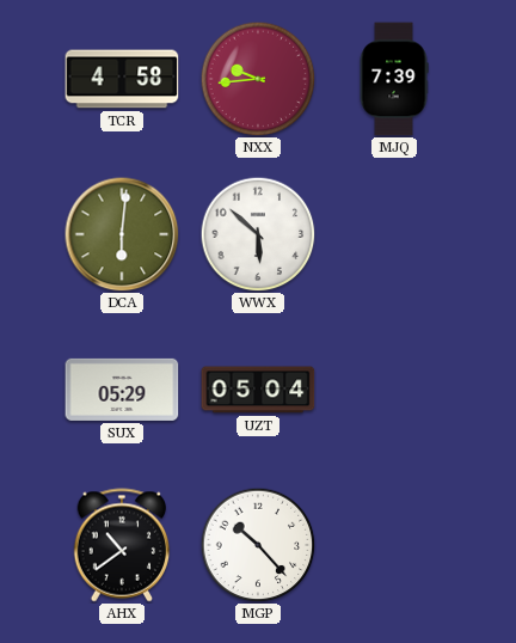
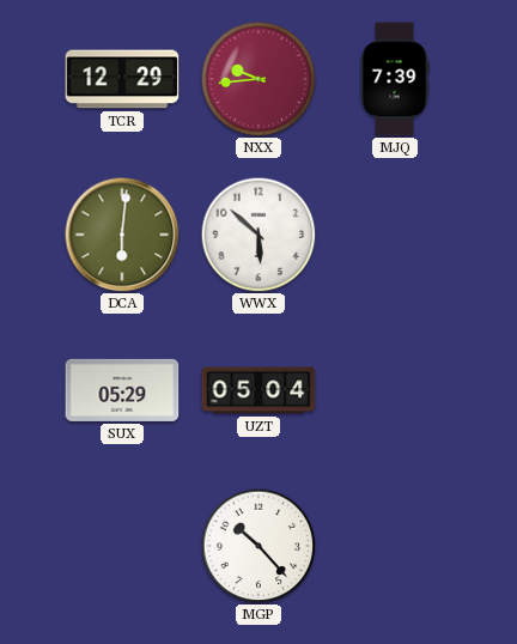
TCR: 4:58 -> 12:29 (122, 79)
AHX: 10:39 -> none (122, 545)
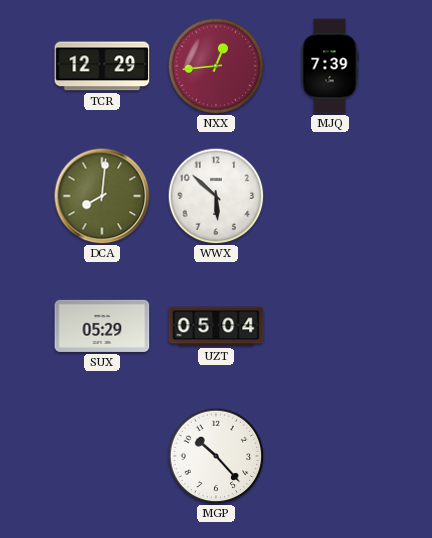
NXX: 9:44 -> 12:44 (216, 66)
DCA: 6:01 -> 8:01 (102, 196)
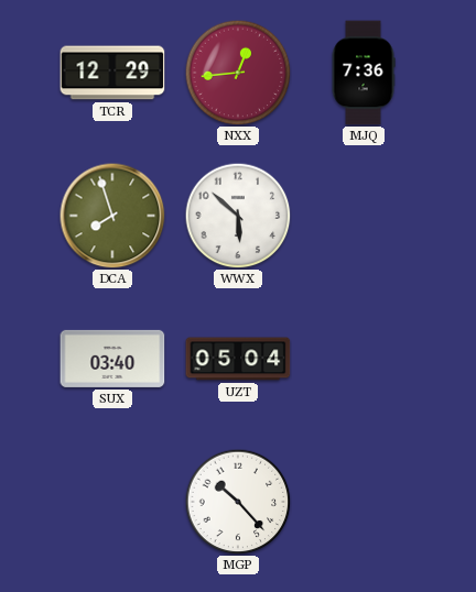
MJQ: 7:39 -> 7:36 (364, 73)
DCA: 8:01 -> 7:57 (112, 216)
SUX: 05:29 -> 03:40 (112, 359)
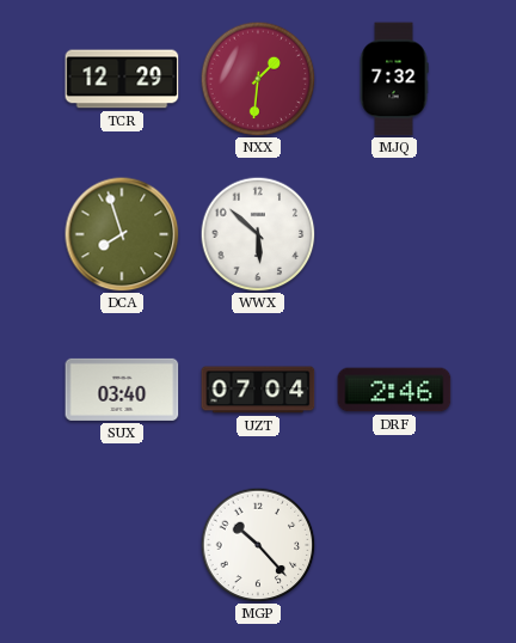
NXX: 12:44 -> 1:31 (258, 79)
MJQ: 7:36 -> 7:32 (394, 79)
UZT: 05:04 -> 07:04 (258, 390)
DRF: none -> 2:46 (394, 390)
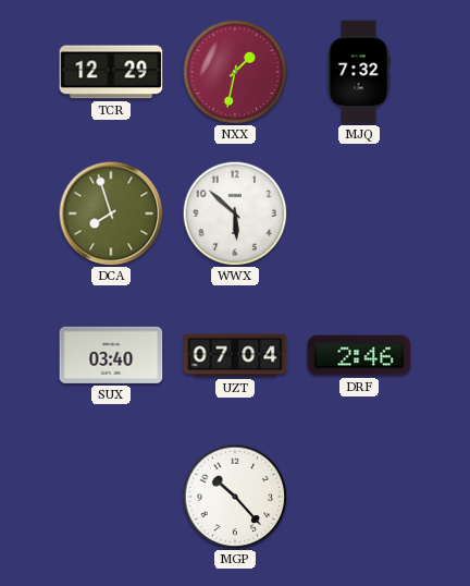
NXX: 1:31 -> 1:32 (235, 72)
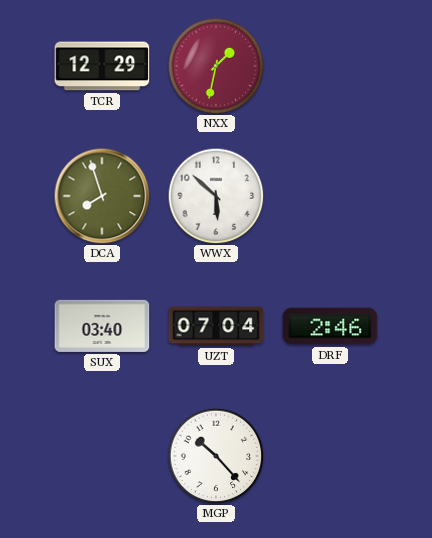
MJQ: 7:32 -> none (359, 72)
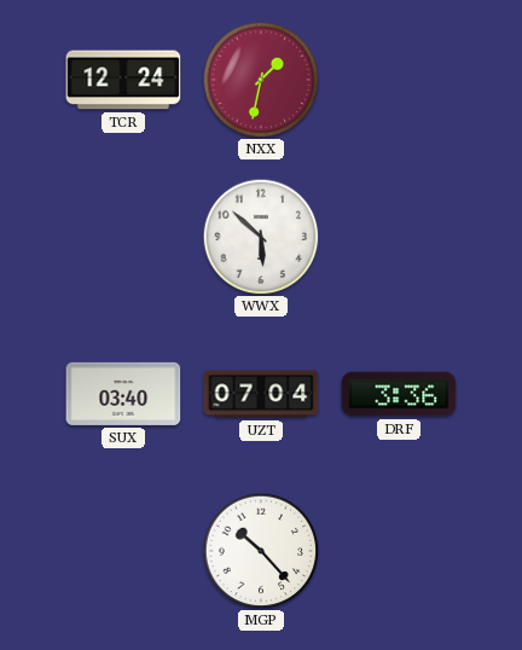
TCR: 12:29 -> 12:24 (123, 80)
DCA: 7:57 -> none (102, 196)
DRF: 2:46 -> 3:36 (399, 394)
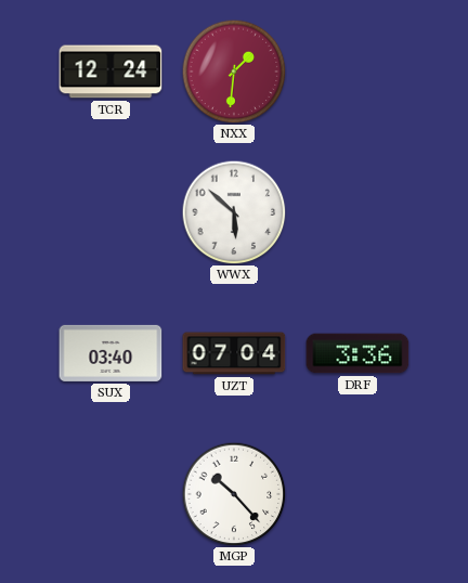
NXX: 1:32 -> 1:31 (234, 72)
